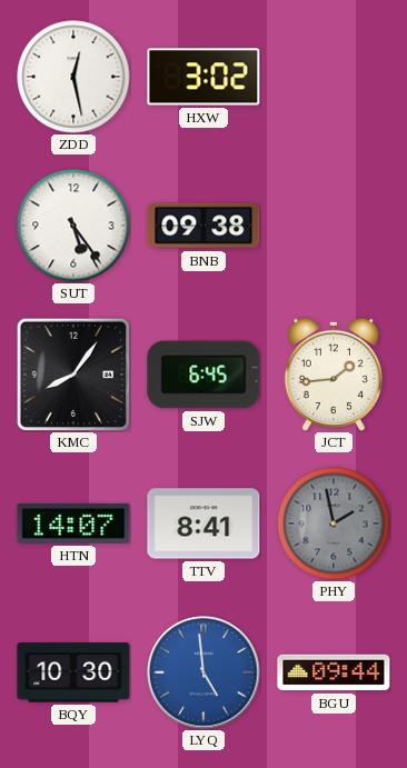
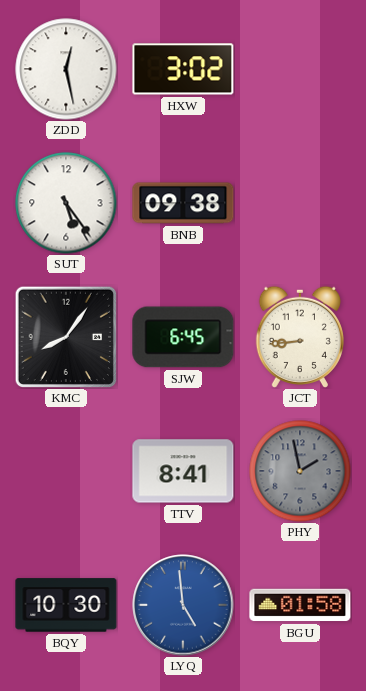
JCT: 1:44 -> 8:44 (300, 336)
HTN: 14:07 -> none (73, 523)
BGU: 09:44 -> 01:58 (300, 605)
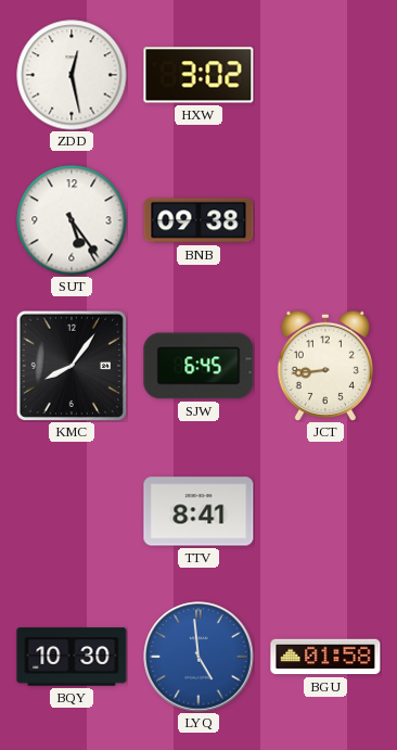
PHY: 1:58 -> none (300, 471)
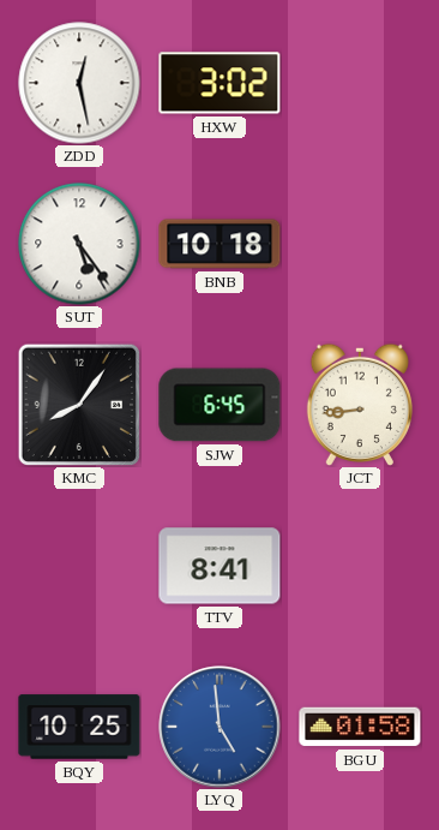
BNB: 09:38 -> 10:18 (220, 244)
BQY: 10:30 -> 10:25 (79, 727)
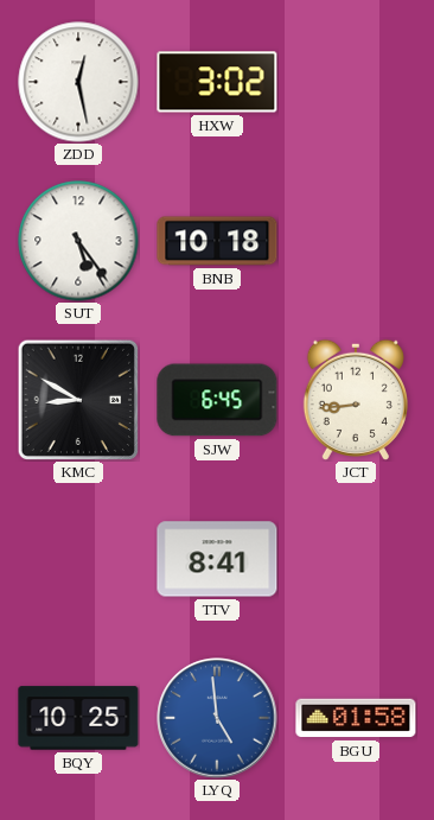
KMC: 8:06 -> 8:50 (78, 400)
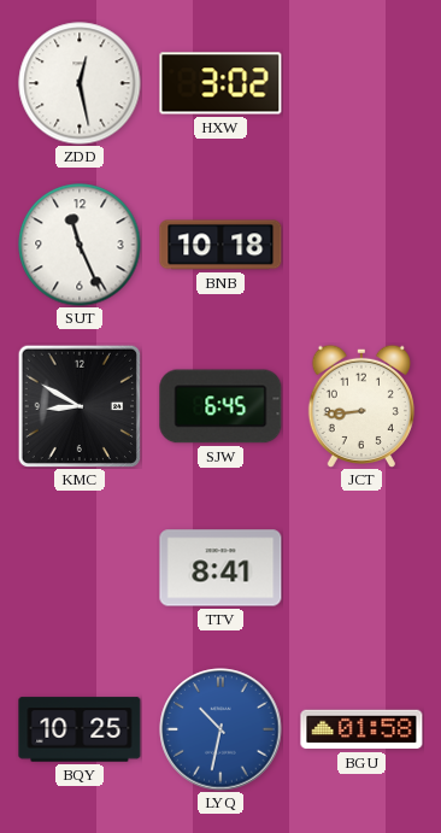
SUT: 5:24 -> 11:26 (80, 245)
LYQ: 4:59 -> 10:32 (220, 729)
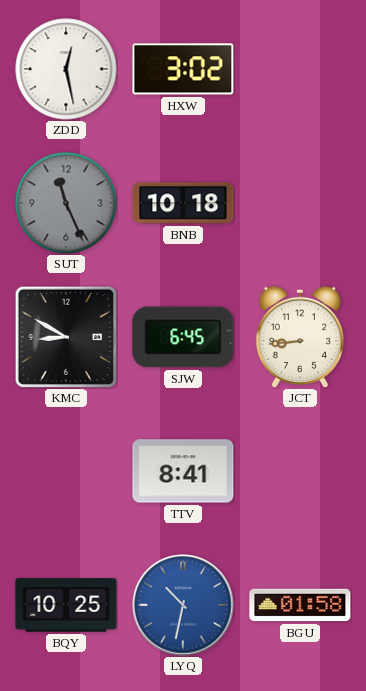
SUT dial: white -> grey (66, 203)
